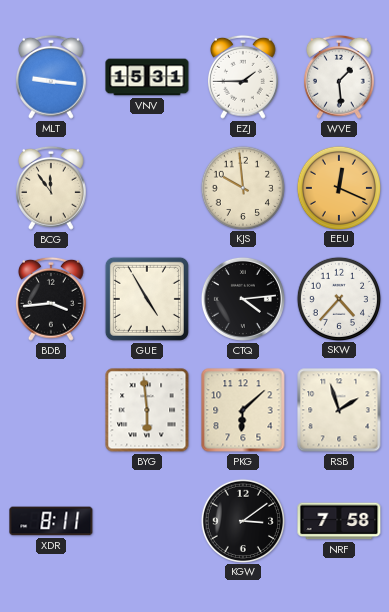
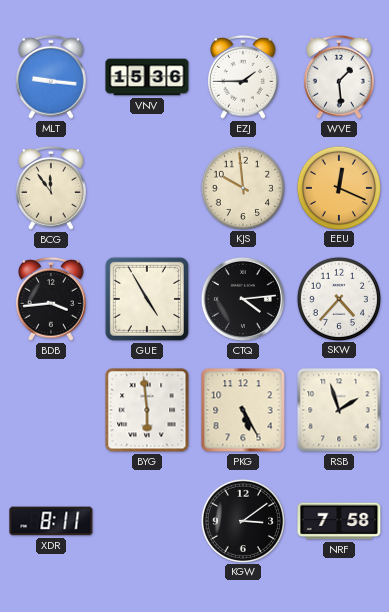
VNV: 15:31 -> 15:36 (147, 77)
PKG: 6:08 -> 5:25 (243, 410)
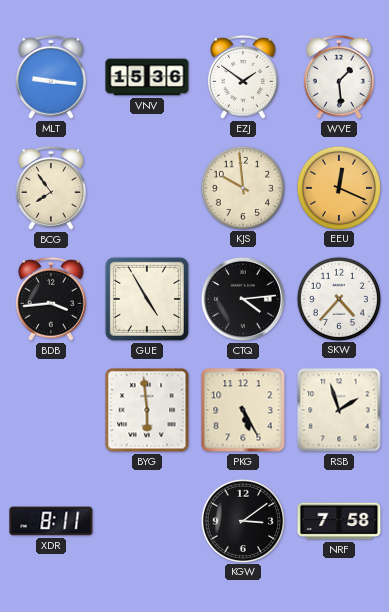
EZJ: 1:45 -> 1:51 (244, 77)
BCG: 11:54 -> 7:54 (52, 188)
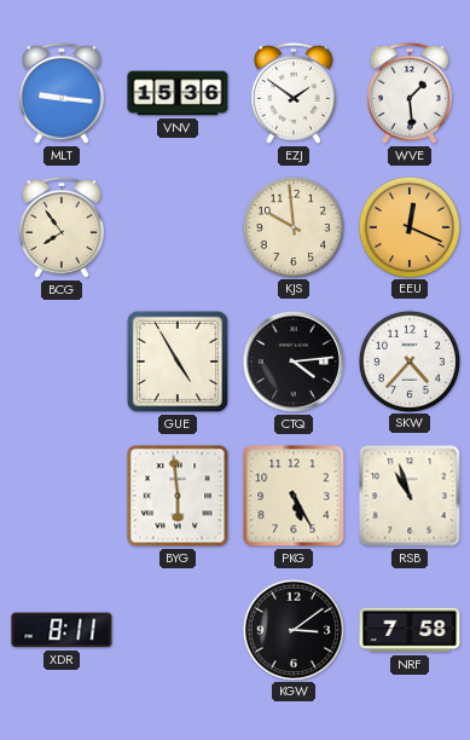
BDB: 3:44 -> none (52, 299)
RSB: 1:57 -> 10:57 (410, 496)
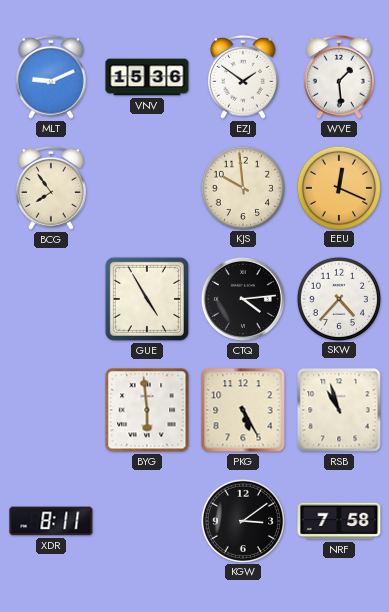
MLT: 9:16 -> 9:11 (52, 77)
